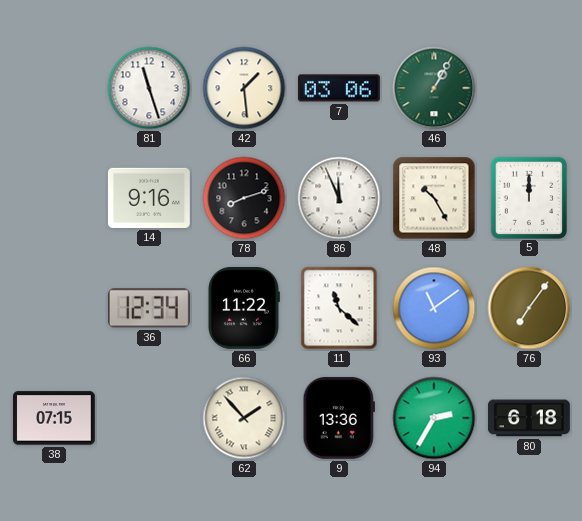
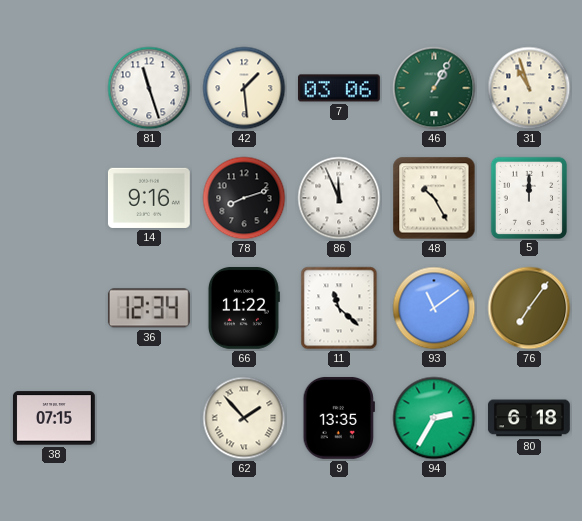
31: none -> 10:57 (529, 88)
9: 13:36 -> 13:35 (339, 418)
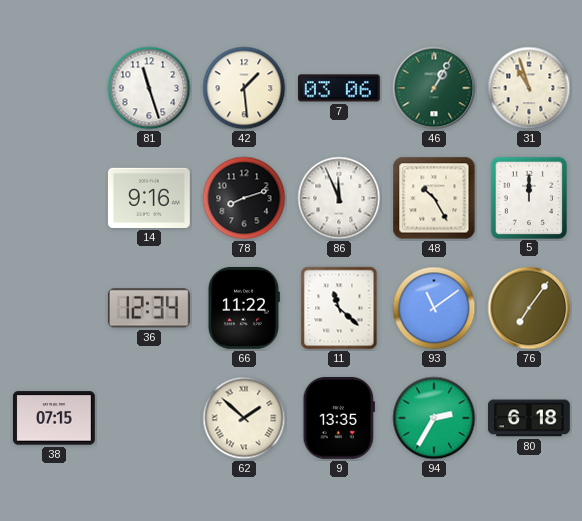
62: 1:53 -> 1:52 (244, 418)
